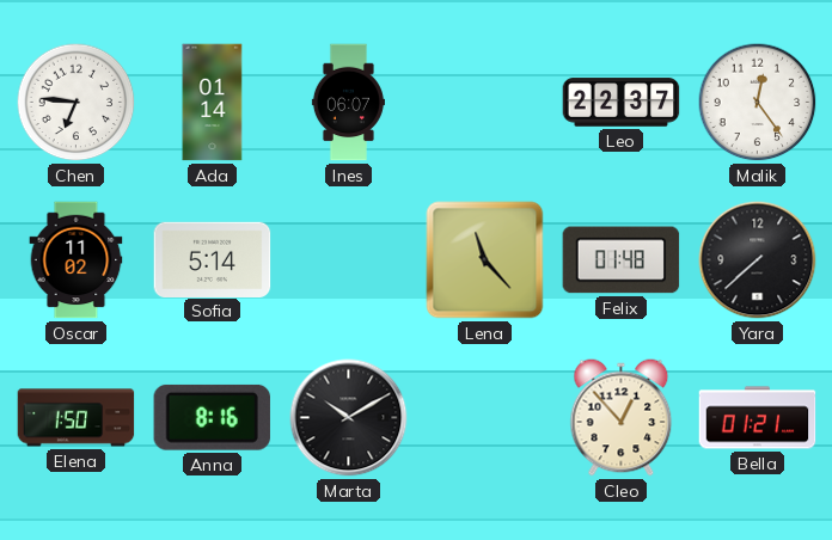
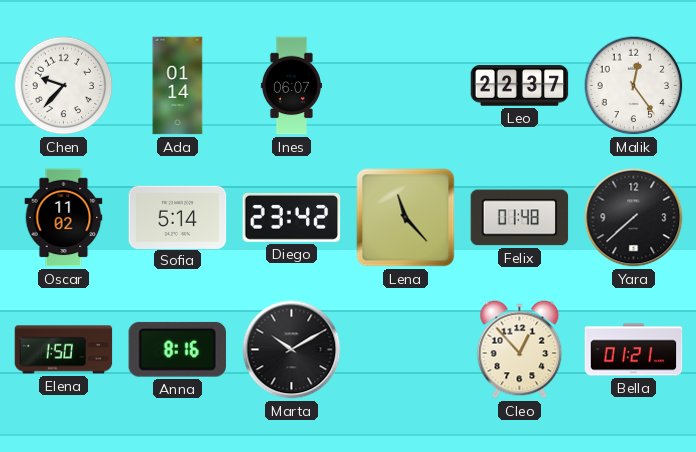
Chen: 6:46 -> 9:37 (64, 86)
Diego: none -> 23:42 (292, 217)
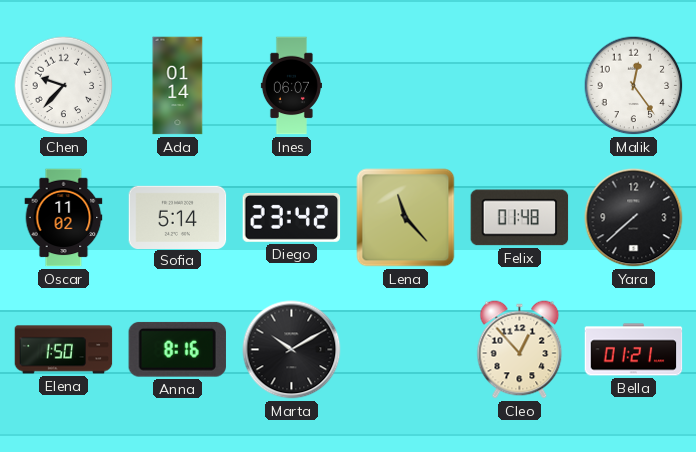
Leo: 22:37 -> none (520, 86)
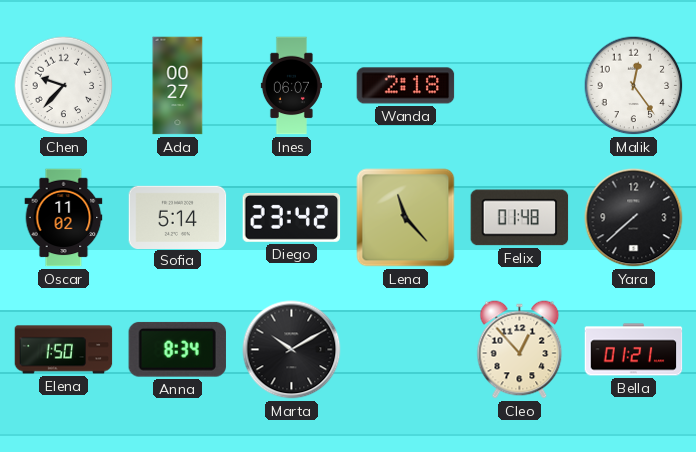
Ada: 01:14 -> 00:27 (178, 86)
Wanda: none -> 2:18 (406, 86)
Anna: 8:16 -> 8:34 (177, 349)
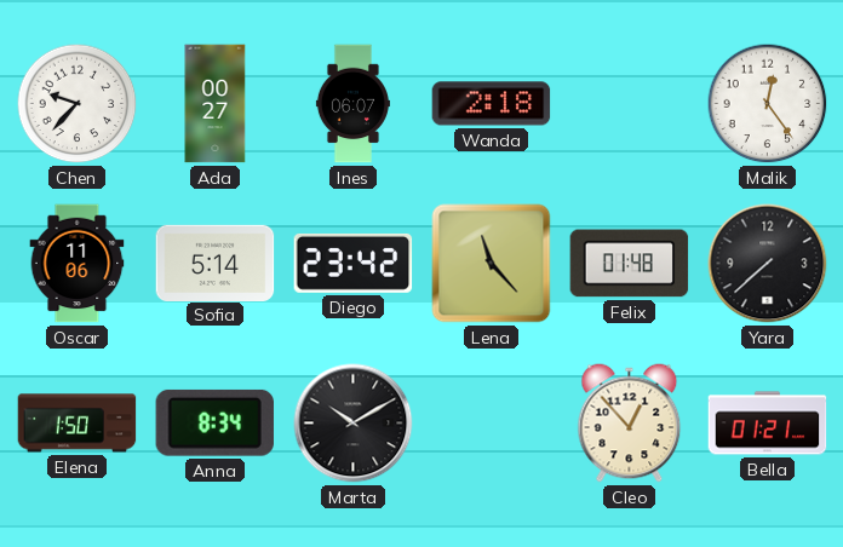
Oscar: 11:02 -> 11:06 (78, 264)
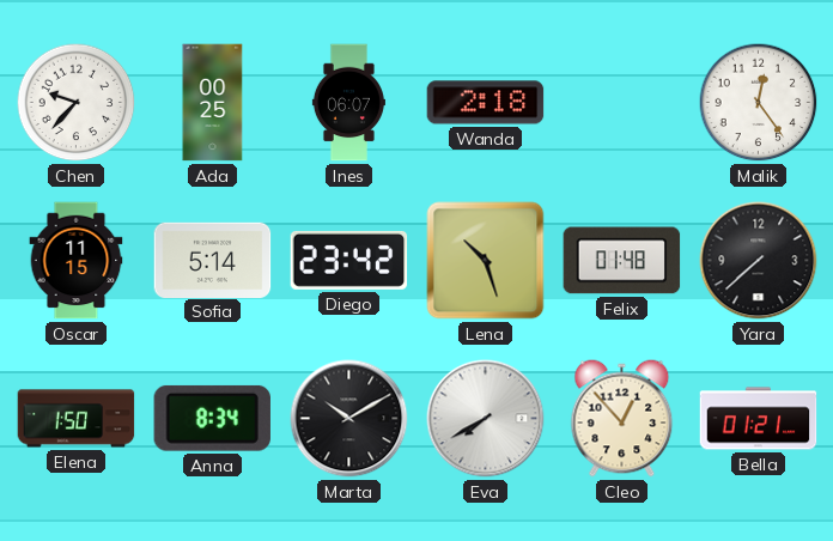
Ada: 00:27 -> 00:25 (213, 103)
Oscar: 11:06 -> 11:15 (77, 261)
Lena: 11:23 -> 10:27 (486, 261)
Eva: none -> 7:40 (486, 419)
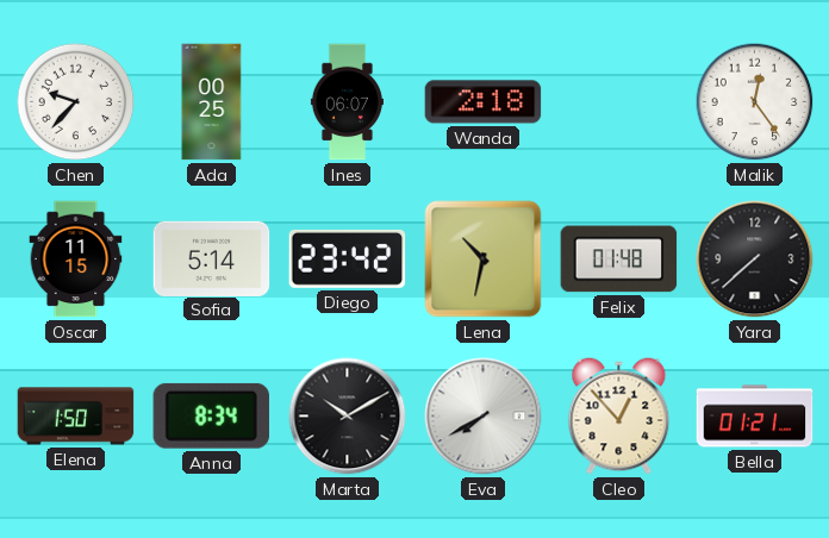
Lena: 10:27 -> 10:32 (484, 259)
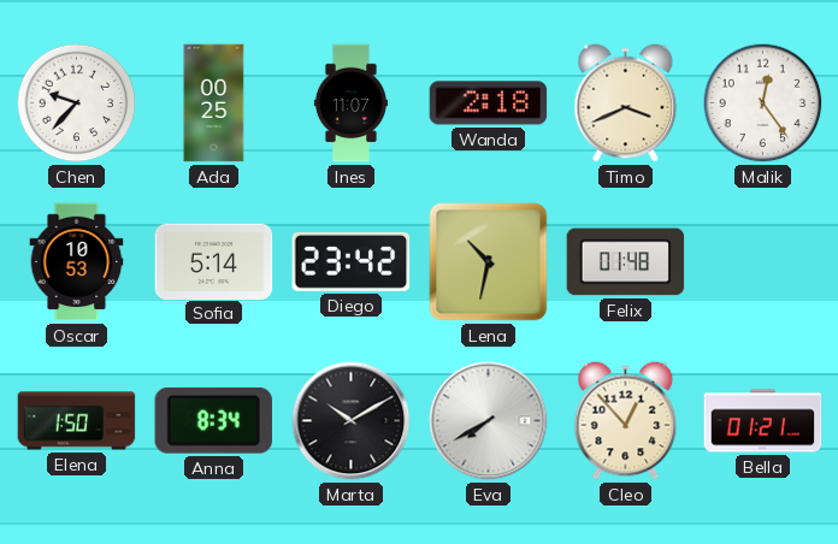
Ines: 06:07 -> 11:07 (350, 104)
Timo: none -> 3:41 (626, 104)
Oscar: 11:15 -> 10:53 (77, 262)
Yara: 7:38 -> none (755, 259)
